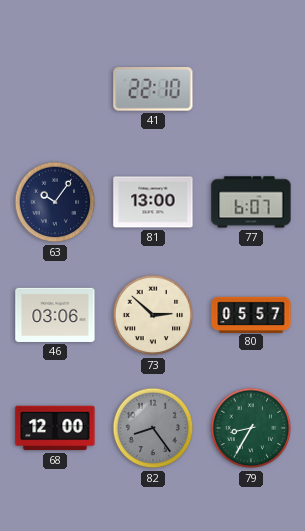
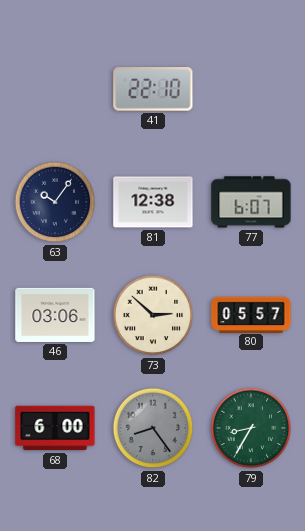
81: 13:00 -> 12:38 (153, 202)
68: 12:00 -> 6:00 (55, 428)
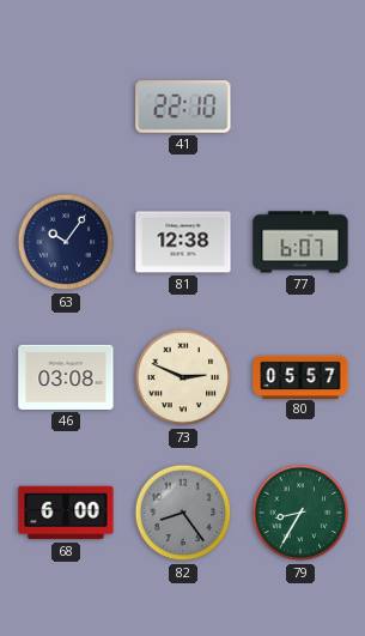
46: 03:06 -> 03:08 (66, 377)
73: 2:52 -> 2:49 (183, 377)
